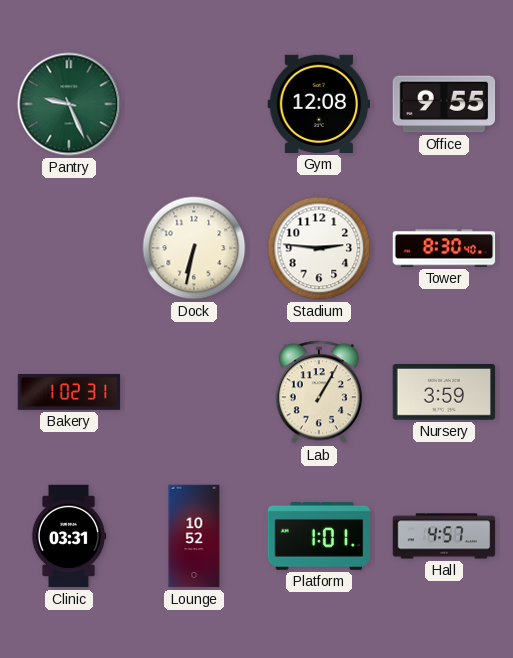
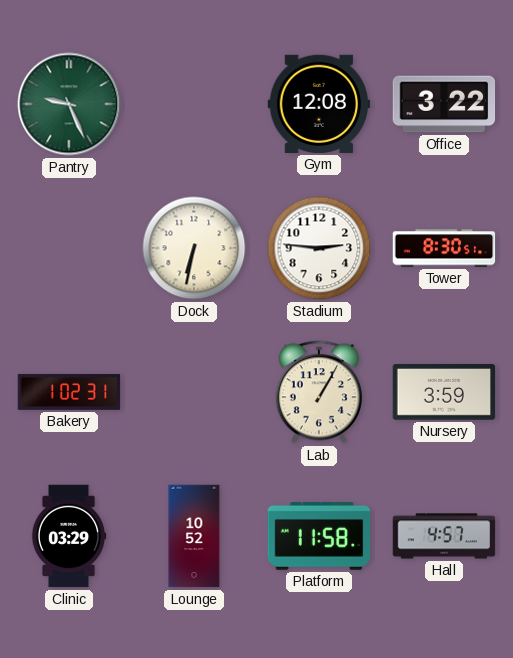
Office: 9:55 -> 3:22 (444, 104)
Tower: 8:30:40 -> 8:30:51 (444, 248)
Clinic: 03:31 -> 03:29 (69, 536)
Platform: 1:01 -> 11:58 (319, 536)
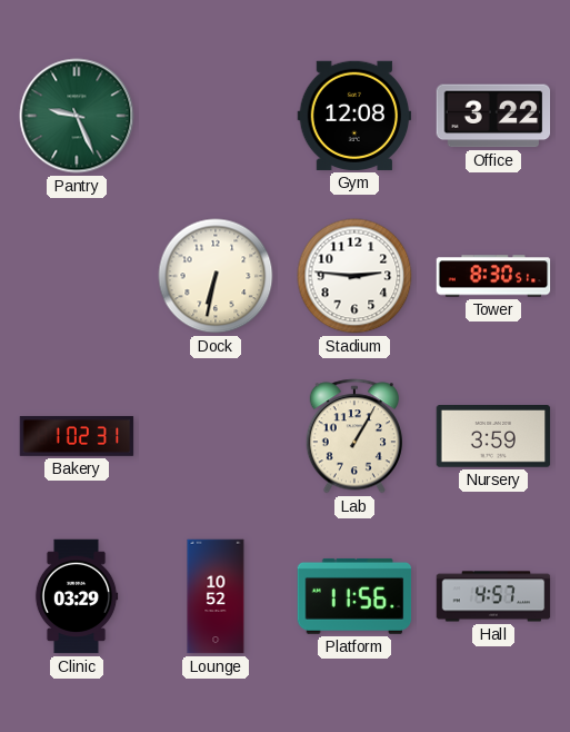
Platform: 11:58 -> 11:56 (354, 596)
